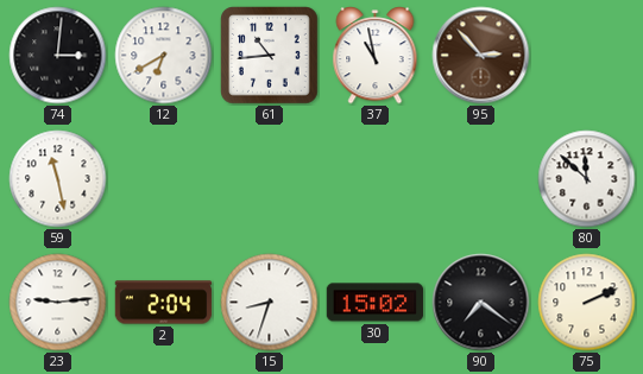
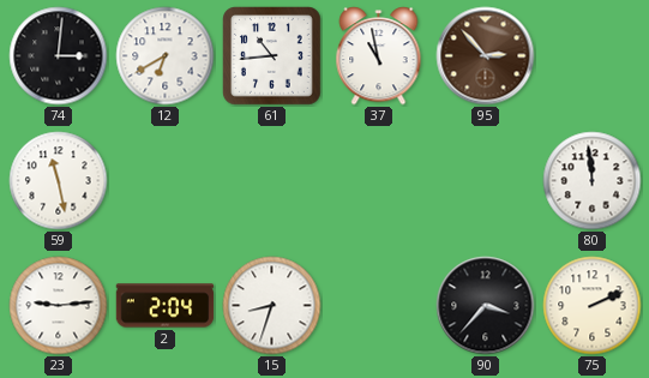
80: 11:52 -> 11:59 (593, 181)
30: 15:02 -> none (376, 303)
90: 7:21 -> 3:37 (486, 306)
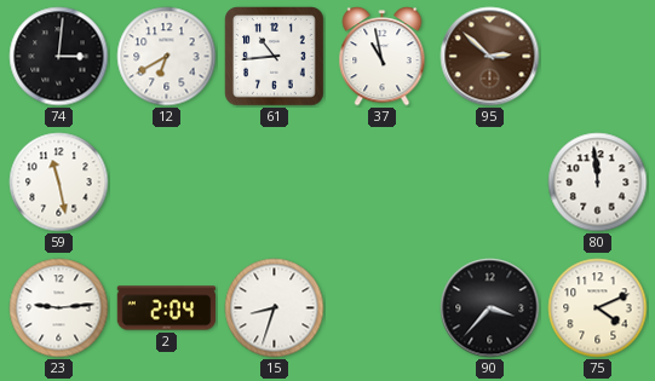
95: 2:53 -> 2:52 (490, 57)
75: 2:11 -> 4:11 (598, 308)
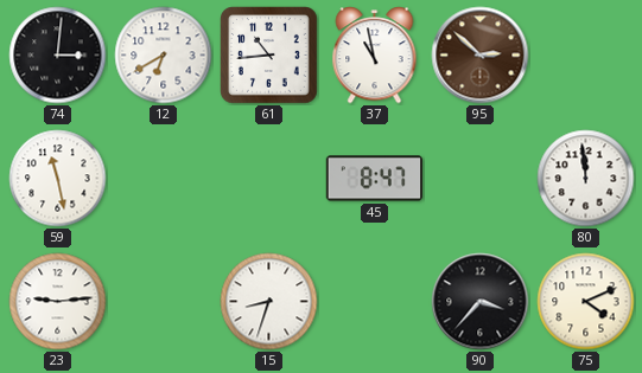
45: none -> 8:47 (375, 179)
2: 2:04 -> none (167, 308)
